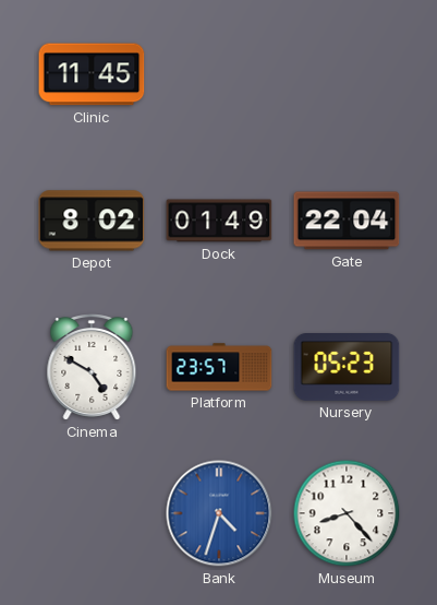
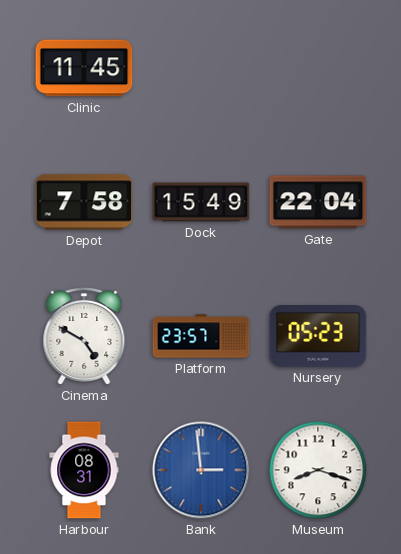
Depot: 8:02 -> 7:58 (84, 202)
Dock: 01:49 -> 15:49 (201, 202)
Harbour: none -> 08:31 (84, 470)
Bank: 4:33 -> 2:59 (201, 470)
Museum: 8:23 -> 8:18 (318, 470)
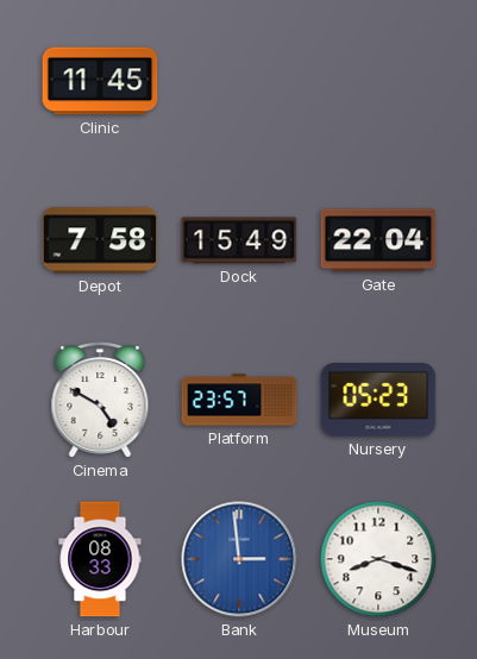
Harbour: 08:31 -> 08:33 (100, 559)
